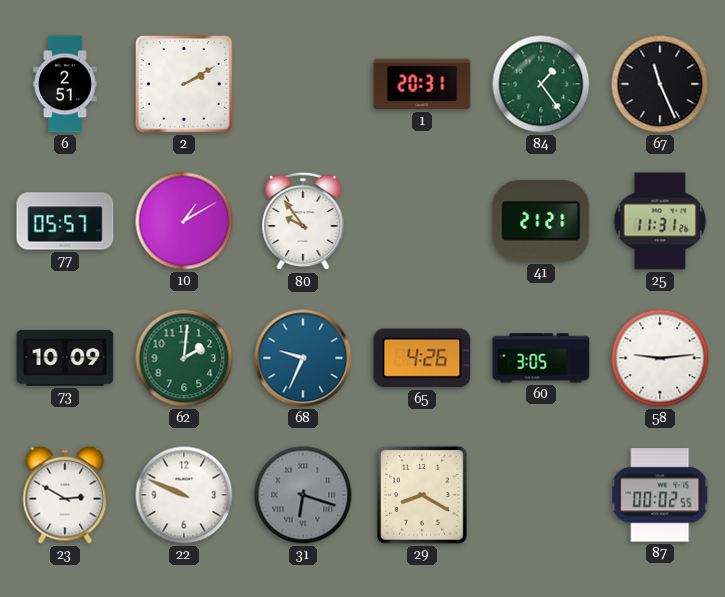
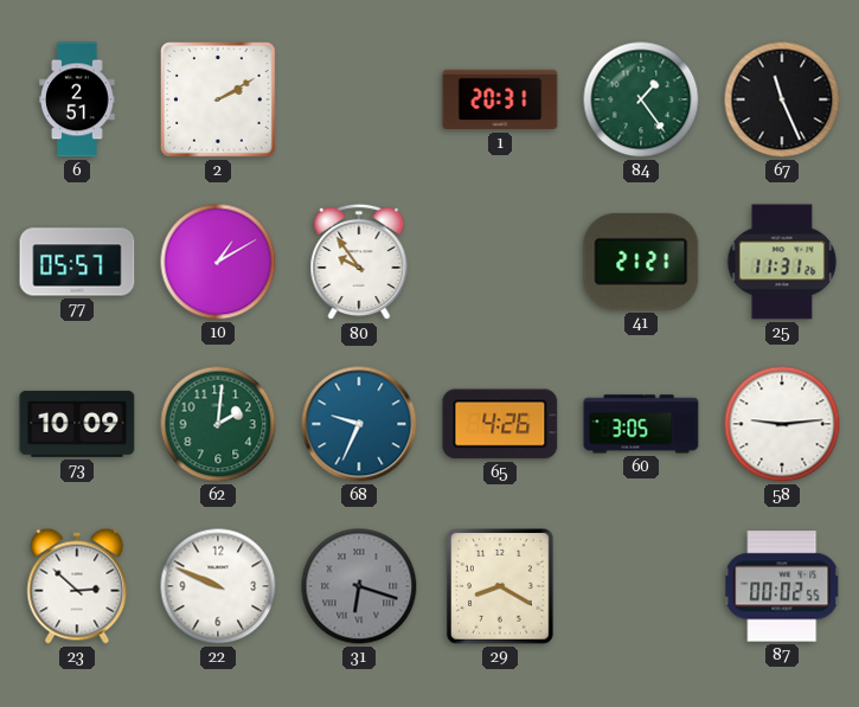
23: 2:50 -> 2:52 (77, 586)
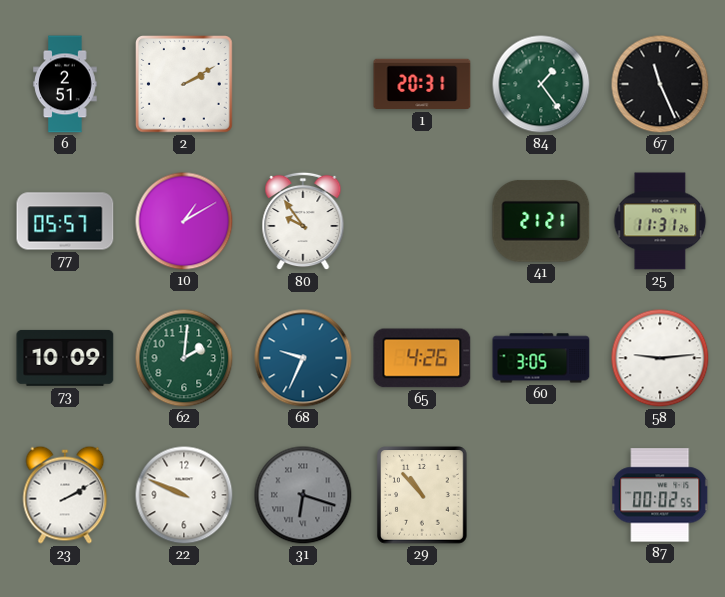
23: 2:52 -> 2:10 (65, 495)
29: 8:20 -> 10:53 (422, 495)
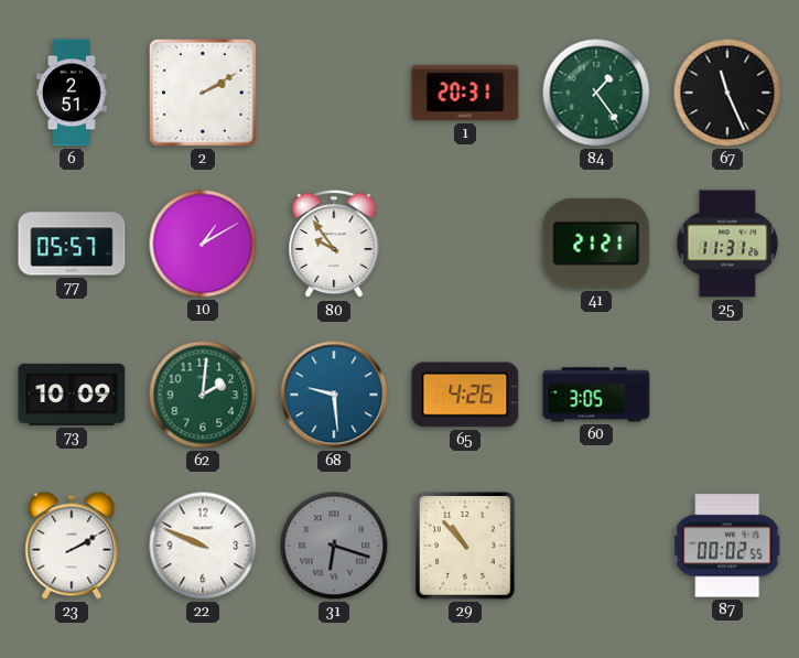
68: 9:34 -> 9:29 (334, 395)
58: 9:14 -> none (660, 358)
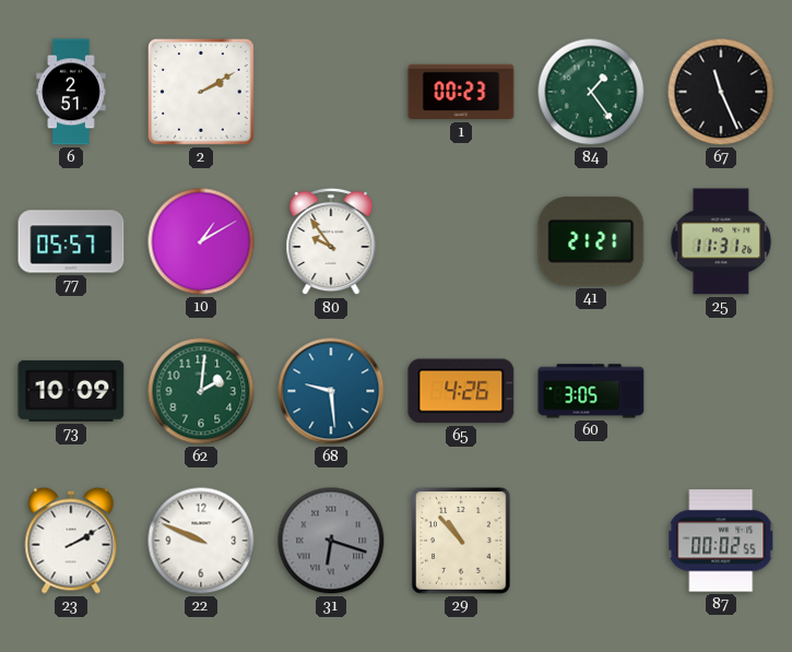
1: 20:31 -> 00:23 (461, 92)
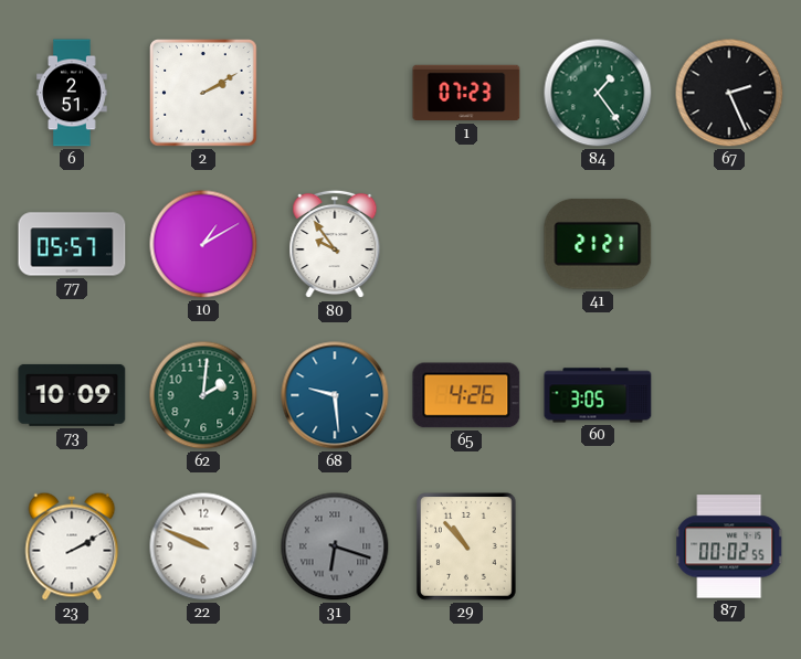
1: 00:23 -> 07:23 (466, 93)
67: 11:26 -> 2:26 (729, 93)
25: 11:31 -> none (721, 241)
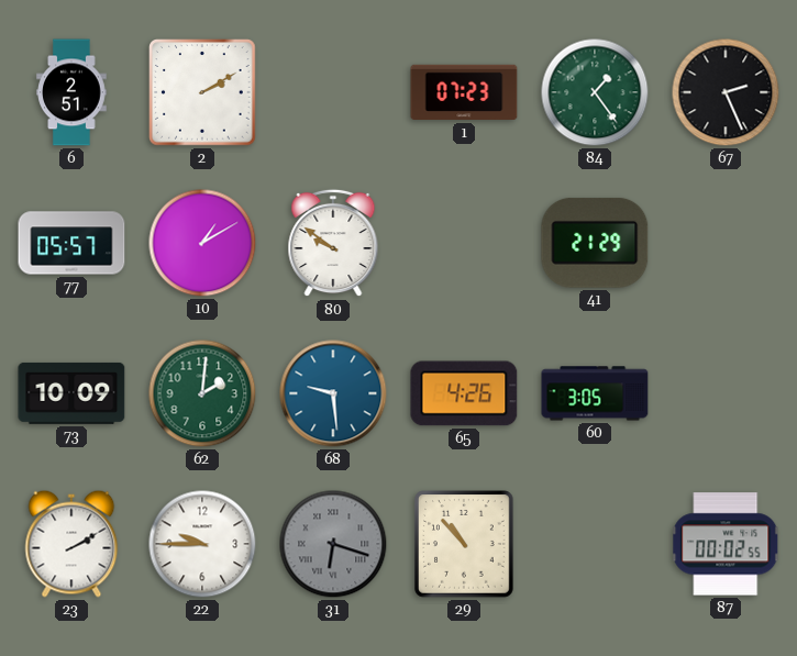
80: 9:54 -> 9:51 (333, 243)
41: 21:21 -> 21:29 (595, 243)
22: 9:49 -> 9:45 (202, 544)
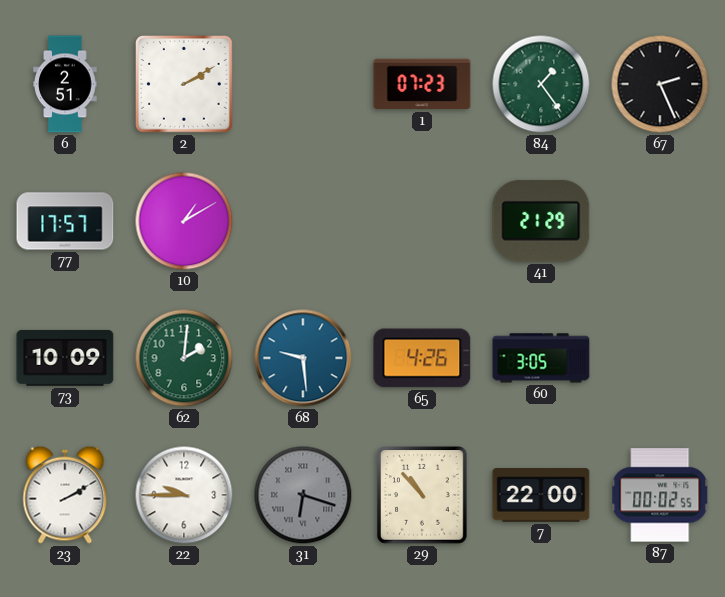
77: 05:57 -> 17:57 (65, 221)
80: 9:51 -> none (333, 243)
7: none -> 22:00 (541, 495)
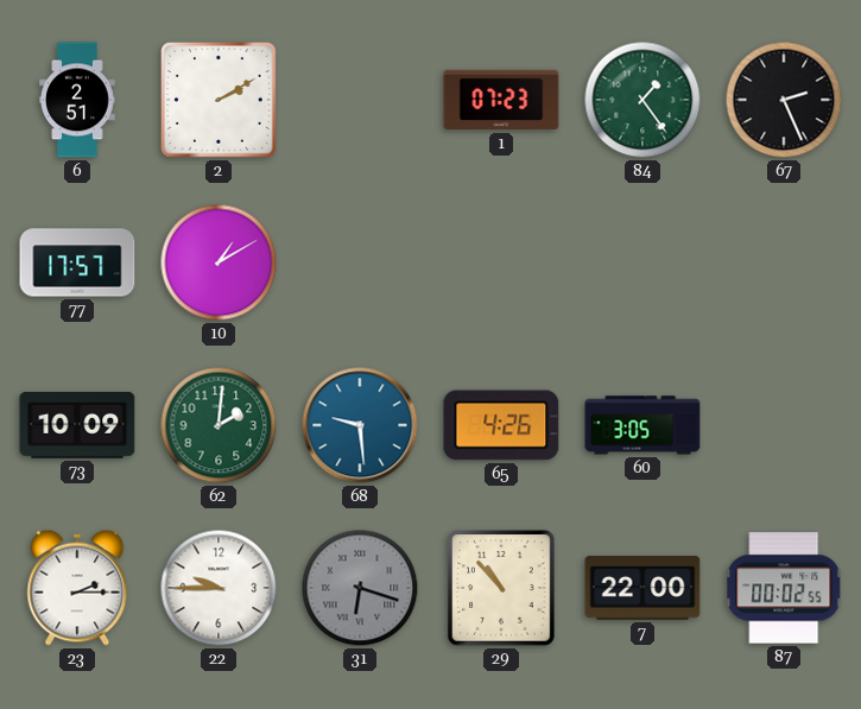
41: 21:29 -> none (541, 221)
23: 2:10 -> 2:15 (77, 588)
